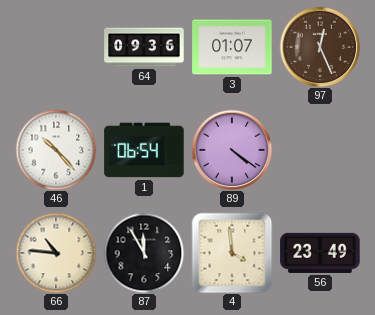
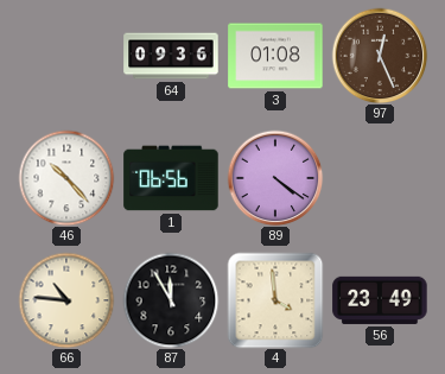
3: 01:07 -> 01:08 (275, 56)
1: 06:54 -> 06:56 (171, 178)
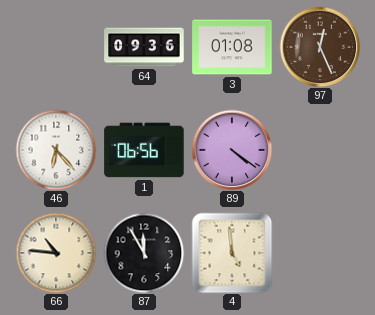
46: 10:23 -> 6:23 (56, 150)
4: 3:59 -> 4:59 (232, 253)
56: 23:49 -> none (380, 300)
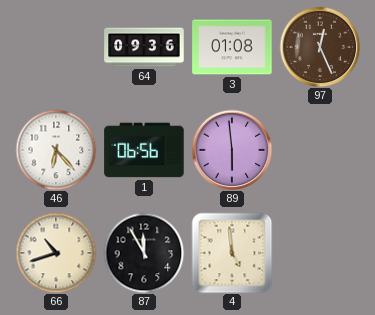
89: 4:21 -> 5:59 (232, 150)
66: 10:46 -> 10:42 (56, 253)
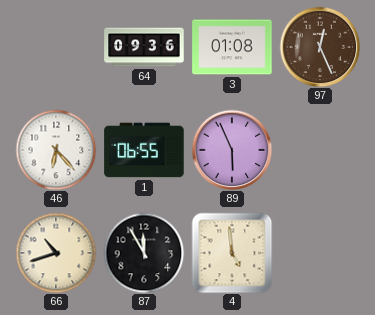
1: 06:56 -> 06:55 (144, 150)
89: 5:59 -> 5:56 (232, 150)
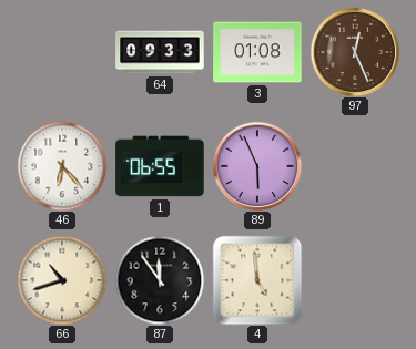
64: 09:36 -> 09:33 (160, 52)
87: 11:55 -> 11:54 (160, 280)
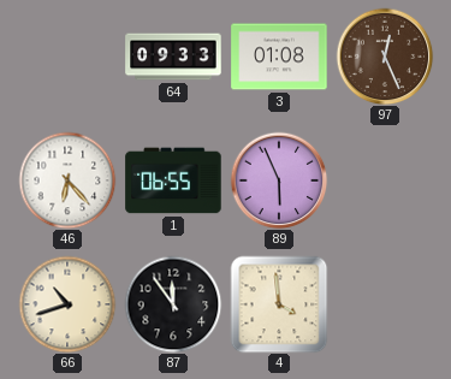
4: 4:59 -> 3:59 (279, 304)
